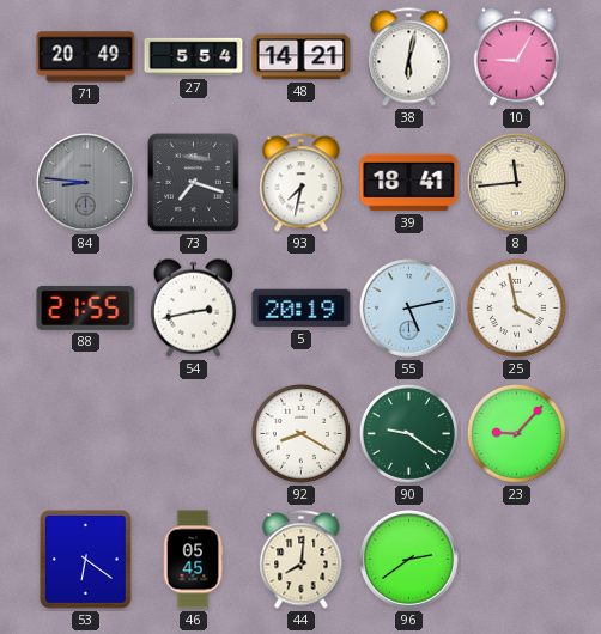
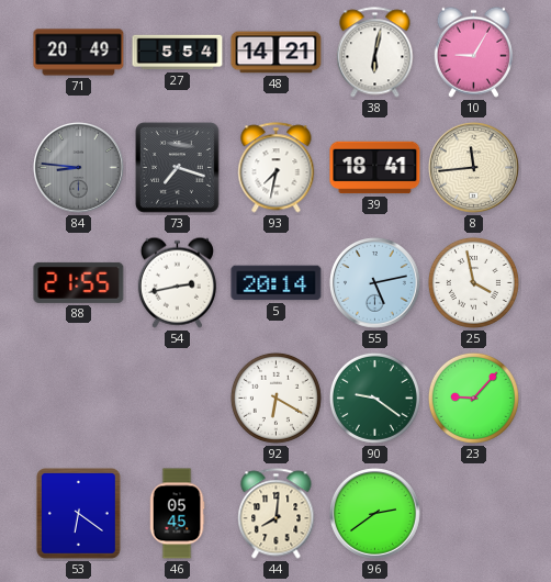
5: 20:19 -> 20:14 (277, 283)
92: 8:20 -> 6:20 (275, 398)
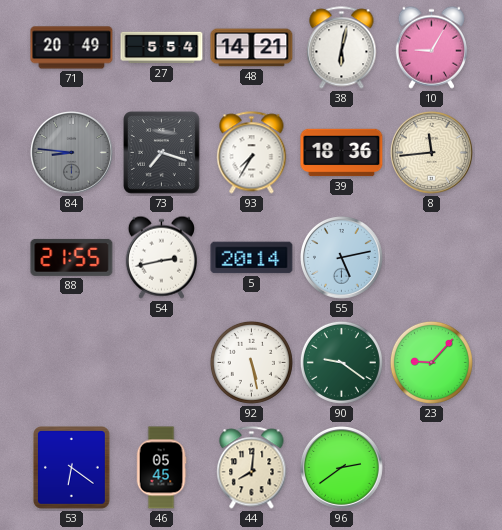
93: 7:32 -> 7:35 (252, 153)
39: 18:41 -> 18:36 (342, 153)
25: 3:58 -> none (473, 282)
92: 6:20 -> 5:28 (251, 362)
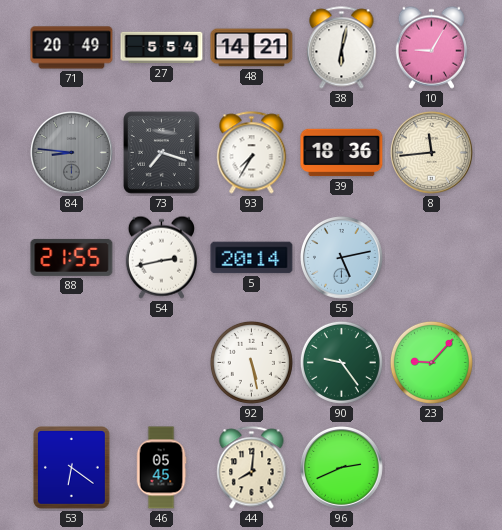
90: 9:21 -> 9:24 (341, 362)
96: 2:39 -> 2:41 (342, 468)
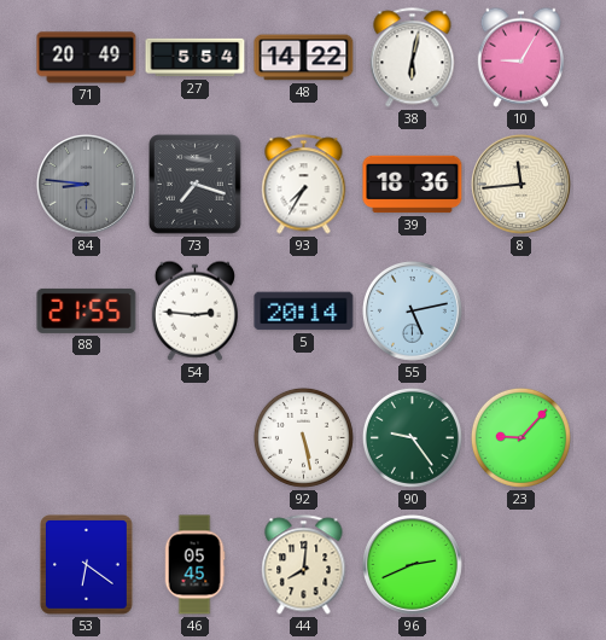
48: 14:21 -> 14:22 (304, 58)
54: 2:43 -> 2:46 (194, 310)
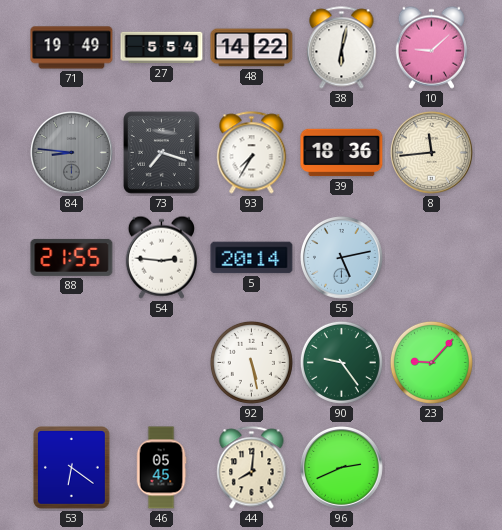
71: 20:49 -> 19:49 (72, 48)
10: 9:05 -> 9:08 (431, 47)
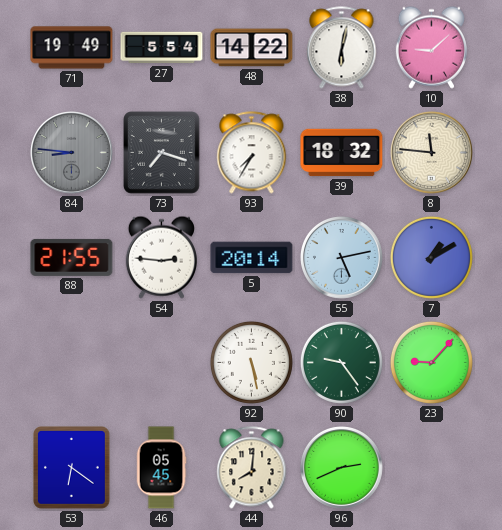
39: 18:36 -> 18:32 (342, 153)
8: 11:44 -> 11:46 (432, 153)
7: none -> 1:10 (431, 257)
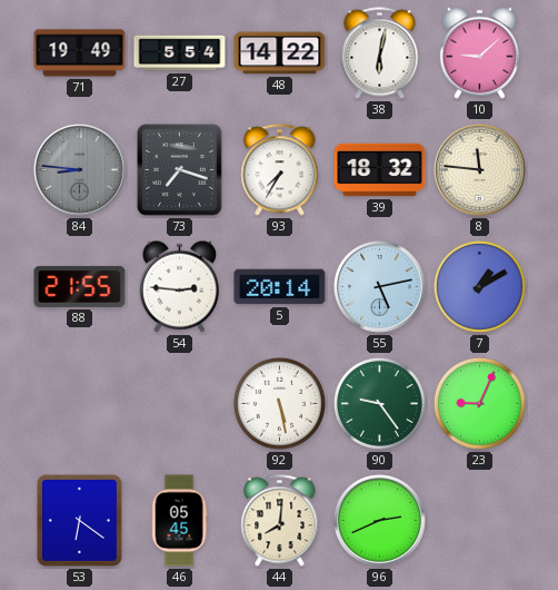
23: 9:07 -> 9:04 (479, 403)
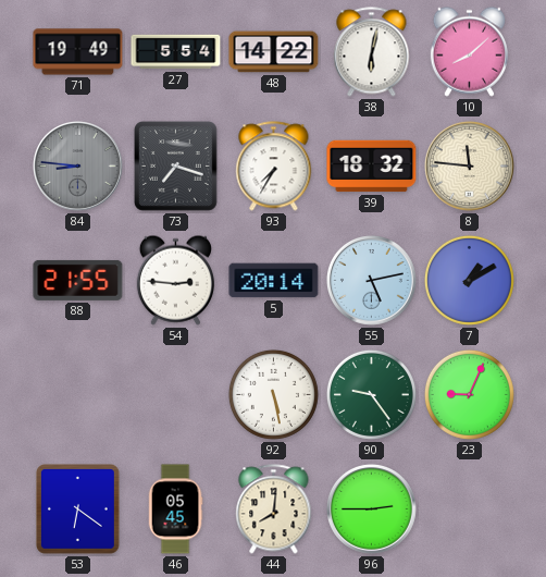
10: 9:08 -> 8:08 (469, 51)
96: 2:41 -> 2:45 (372, 510)
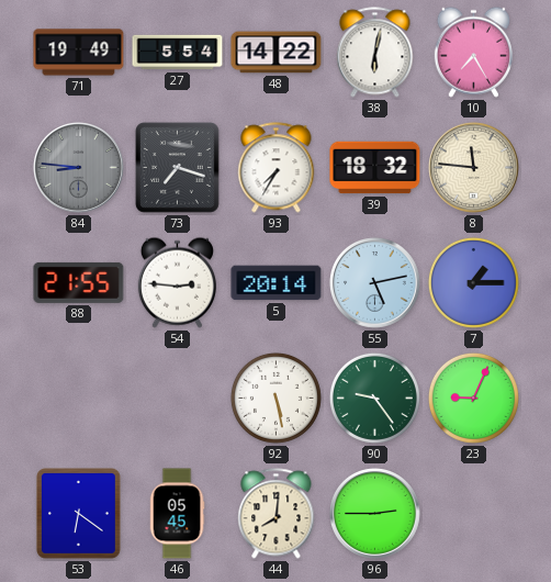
10: 8:08 -> 7:25 (473, 52)
7: 1:10 -> 1:15 (473, 282)
